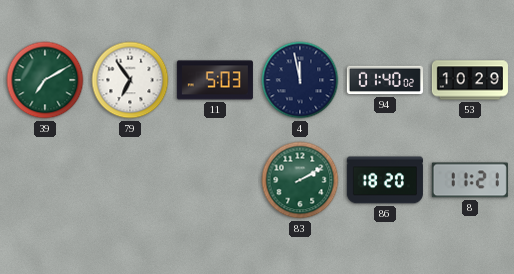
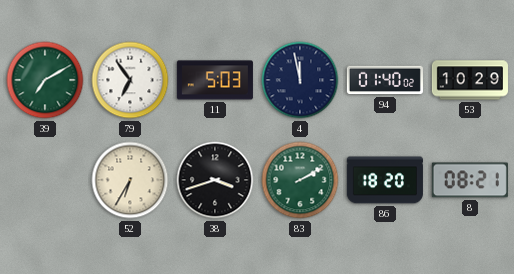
52: none -> 6:35 (130, 180)
38: none -> 3:42 (215, 180)
8: 11:21 -> 08:21 (470, 180)
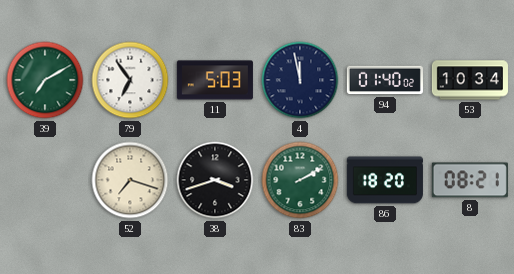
53: 10:29 -> 10:34 (470, 80)
52: 6:35 -> 7:18 (130, 180)
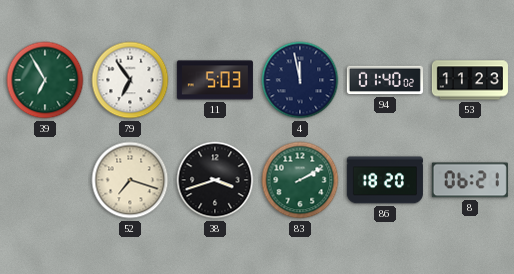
39: 7:10 -> 6:55 (45, 80)
53: 10:34 -> 11:23 (470, 80)
8: 08:21 -> 06:21 (470, 180)
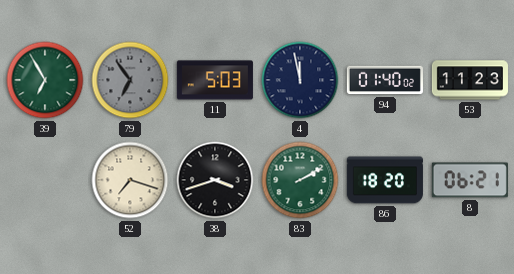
79 dial: white -> grey (130, 80)
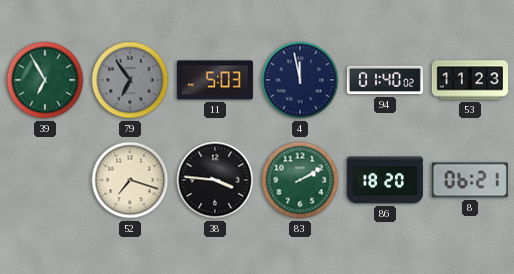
38: 3:42 -> 3:46 (215, 180)
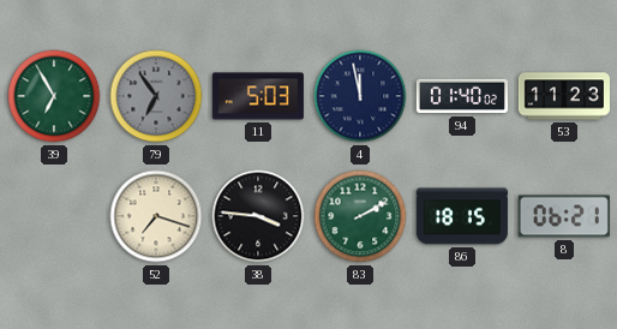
86: 18:20 -> 18:15 (462, 216)
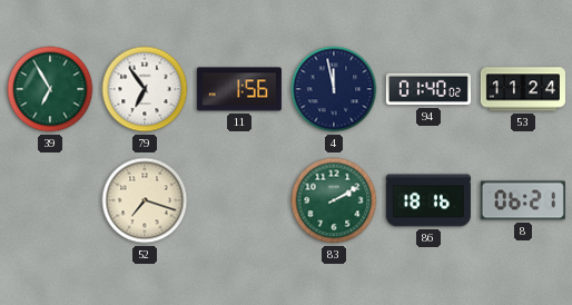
79 dial: grey -> white (145, 89)
11: 5:03 -> 1:56 (239, 89)
53: 11:23 -> 11:24 (523, 89)
38: 3:46 -> none (258, 216)
86: 18:15 -> 18:16 (428, 200)
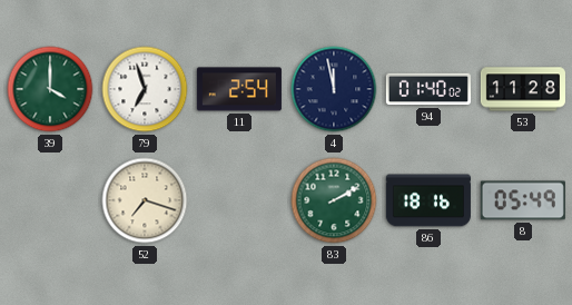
39: 6:55 -> 4:00 (50, 89)
79: 6:54 -> 6:57 (145, 89)
11: 1:56 -> 2:54 (239, 89)
53: 11:24 -> 11:28 (523, 89)
8: 06:21 -> 05:49 (523, 200)
